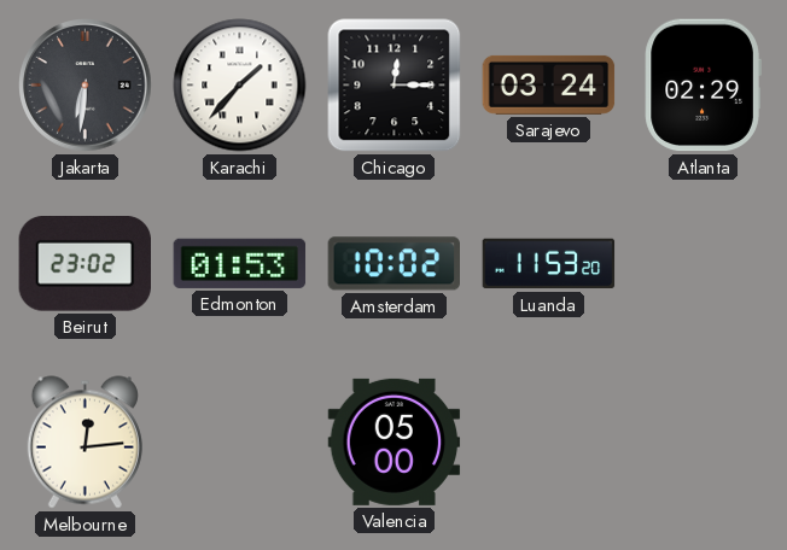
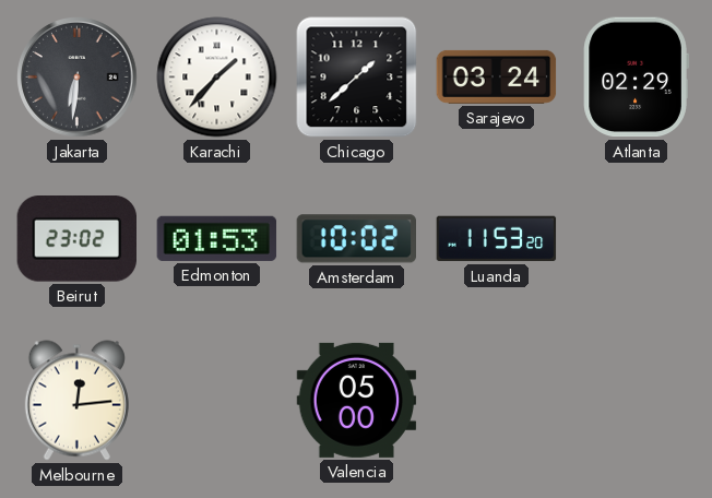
Chicago: 12:15 -> 1:38 (357, 78)
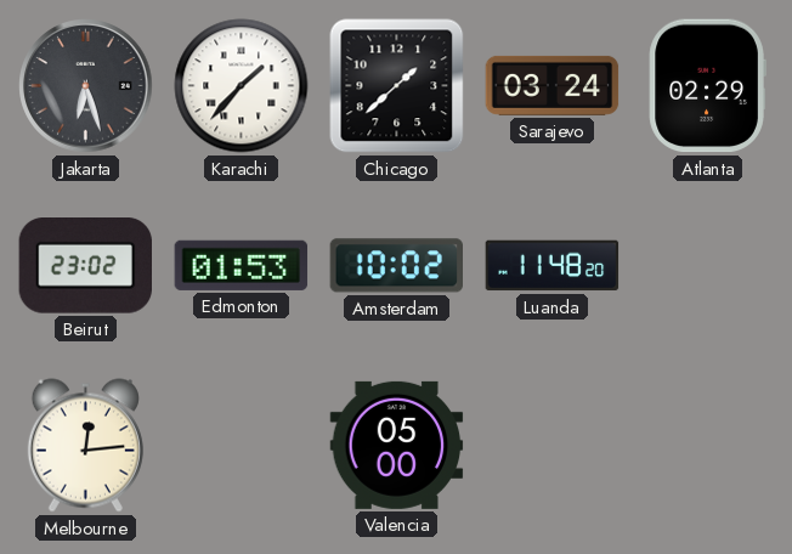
Jakarta: 6:31 -> 6:27 (86, 86)
Luanda: 11:53 -> 11:48 (553, 266)
